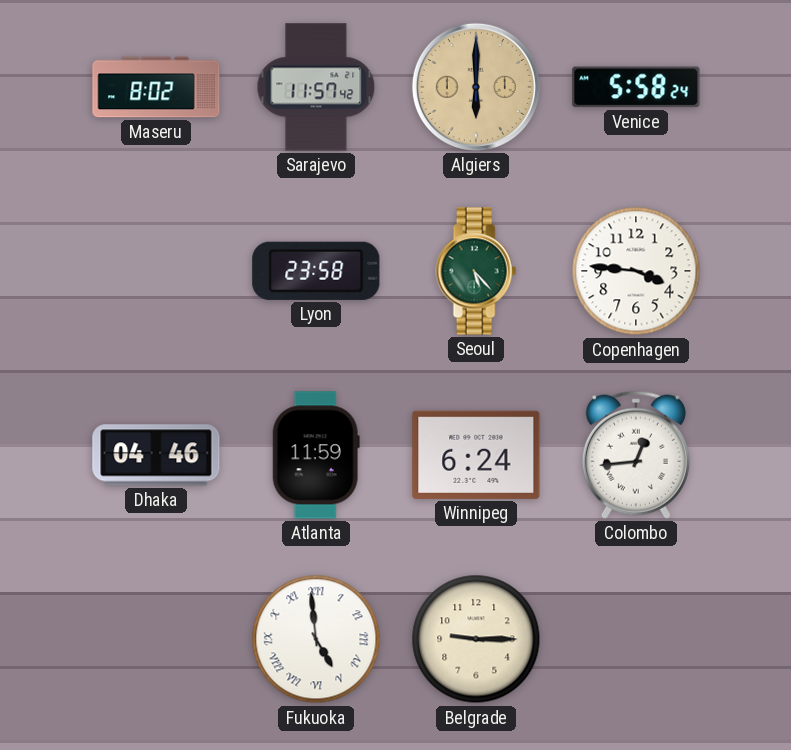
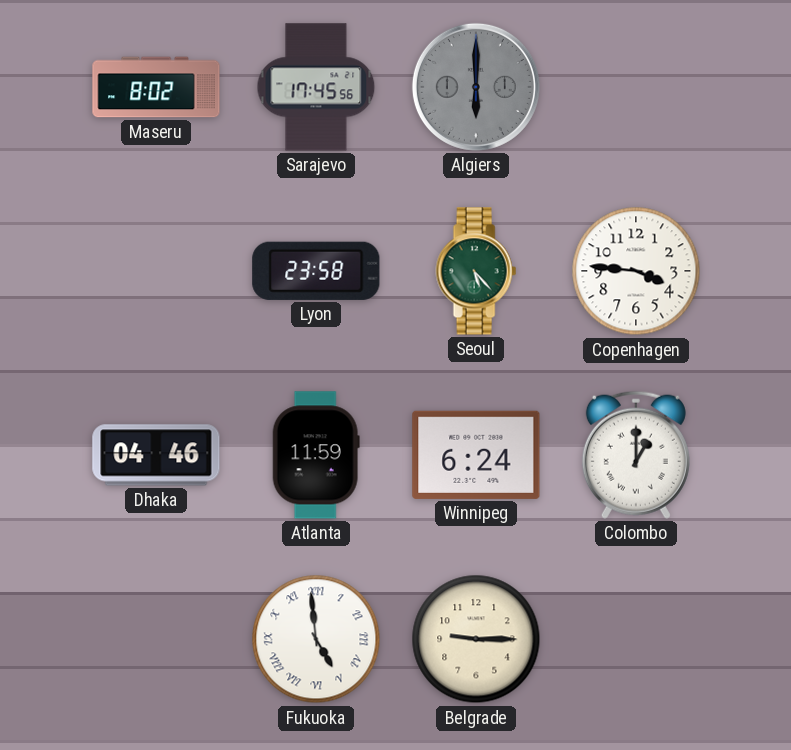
Sarajevo: 11:57 -> 17:45 (316, 87)
Algiers dial: champagne -> grey (476, 87)
Venice: 5:58 -> none (636, 87)
Colombo: 12:44 -> 1:00 (636, 455)
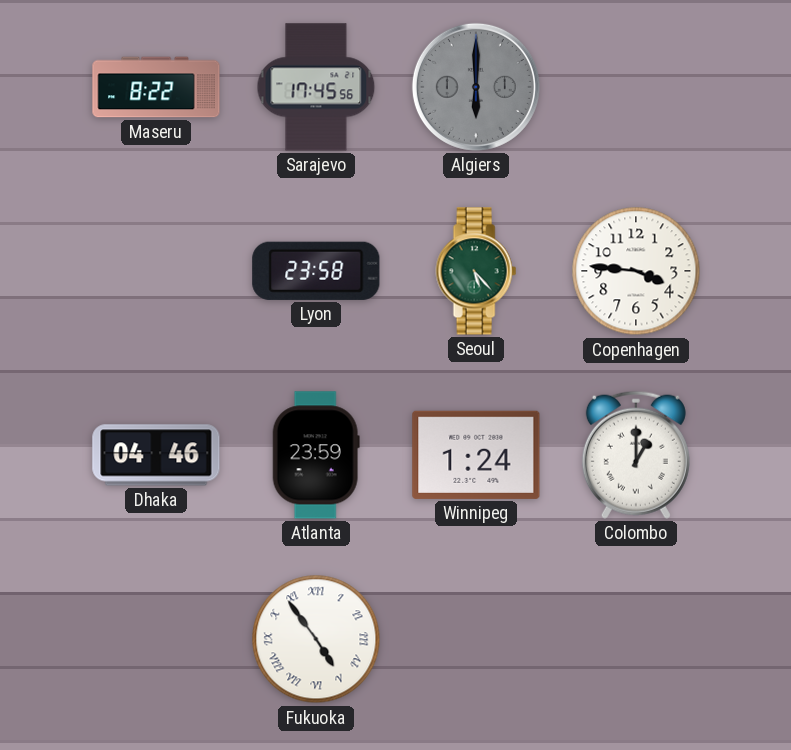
Maseru: 8:02 -> 8:22 (156, 87)
Atlanta: 11:59 -> 23:59 (316, 455)
Winnipeg: 6:24 -> 1:24 (476, 455)
Fukuoka: 4:59 -> 4:54 (316, 639)
Belgrade: 9:15 -> none (476, 639)
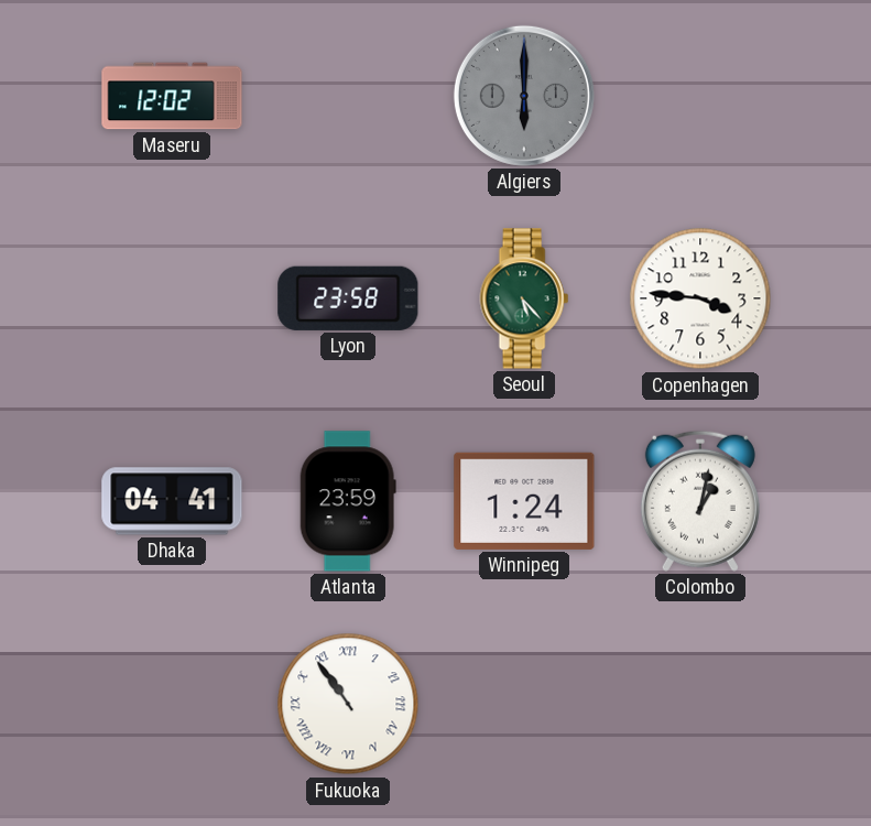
Maseru: 8:22 -> 12:02 (172, 96)
Sarajevo: 17:45 -> none (316, 87)
Dhaka: 04:46 -> 04:41 (172, 501)
Colombo: 1:00 -> 1:02 (700, 501)
Fukuoka: 4:54 -> 10:54 (348, 704)
